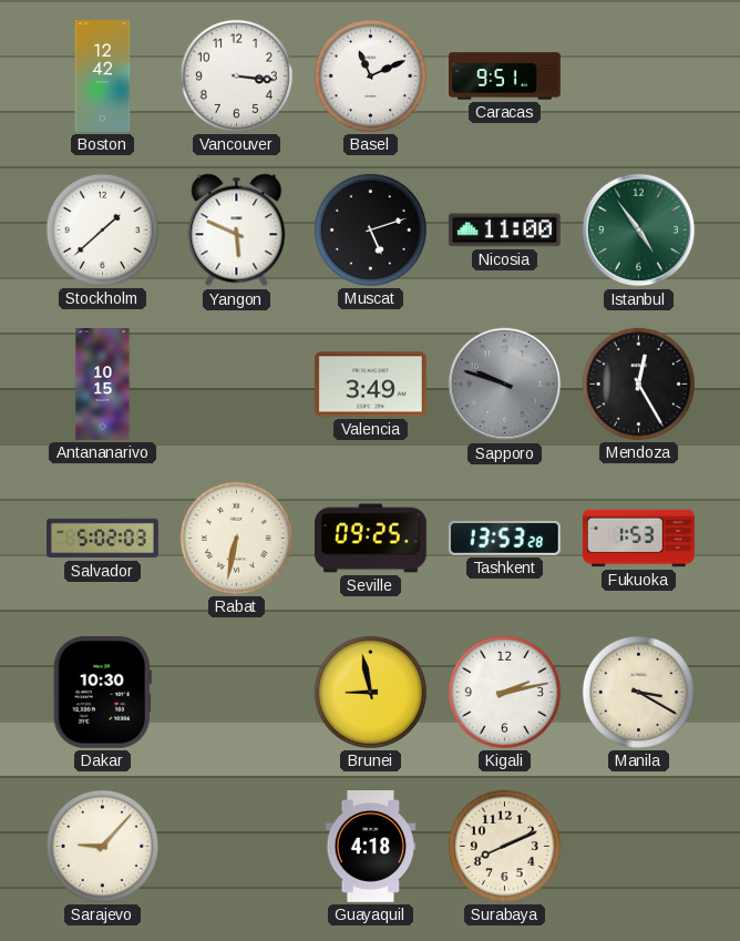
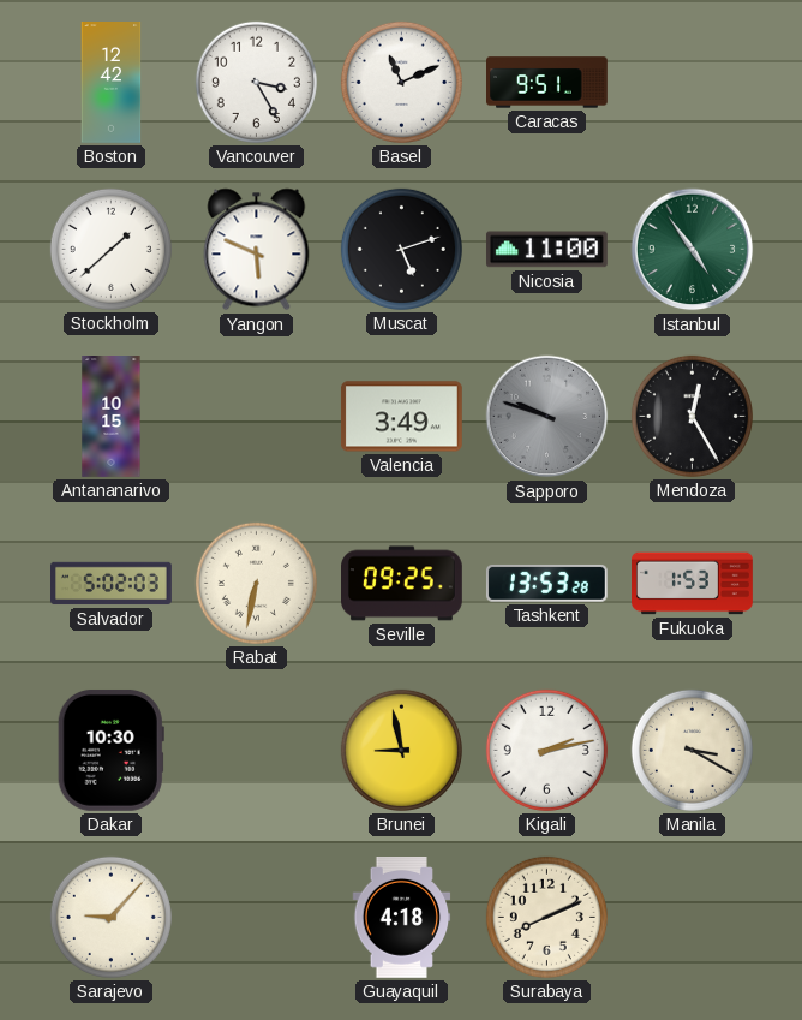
Vancouver: 3:16 -> 3:25 (256, 82)
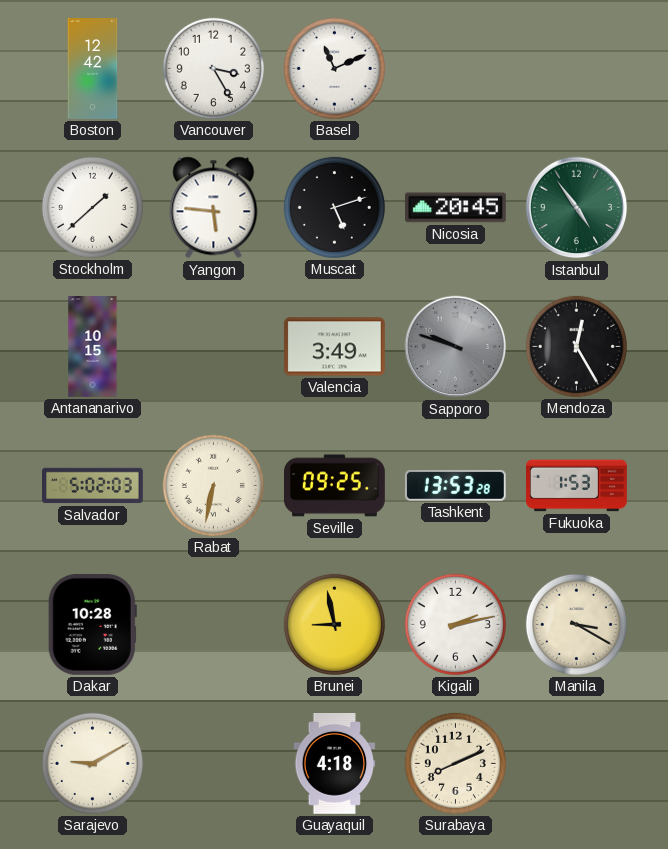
Caracas: 9:51 -> none (547, 83)
Yangon: 5:49 -> 5:46 (214, 208)
Nicosia: 11:00 -> 20:45 (455, 208)
Dakar: 10:30 -> 10:28 (92, 624)
Sarajevo: 9:07 -> 9:10 (92, 763)
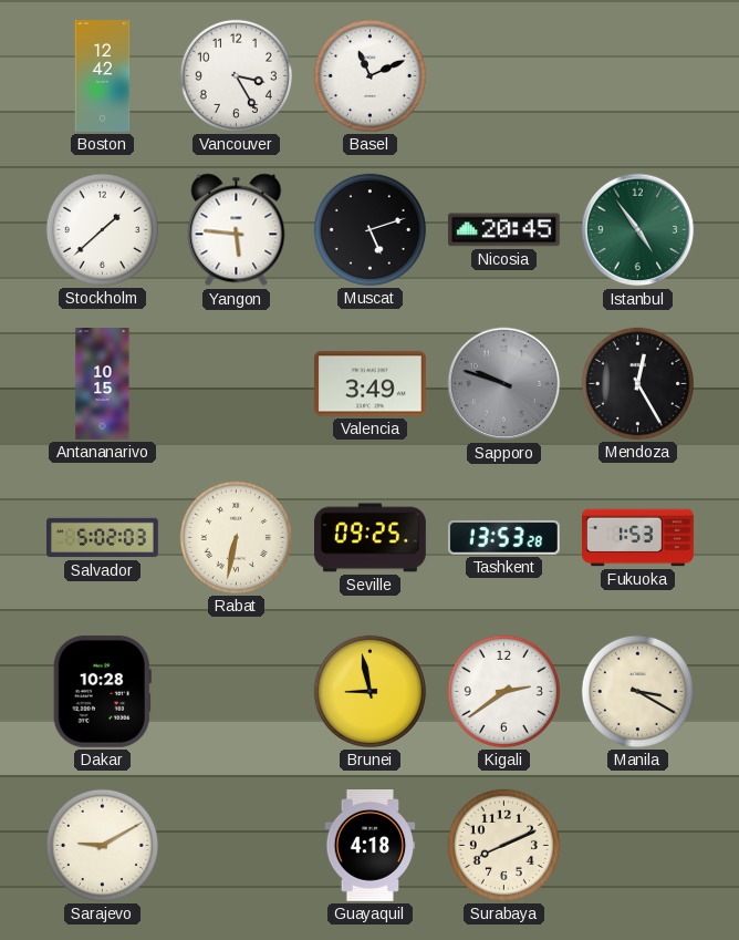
Kigali: 2:13 -> 2:39 (503, 691)
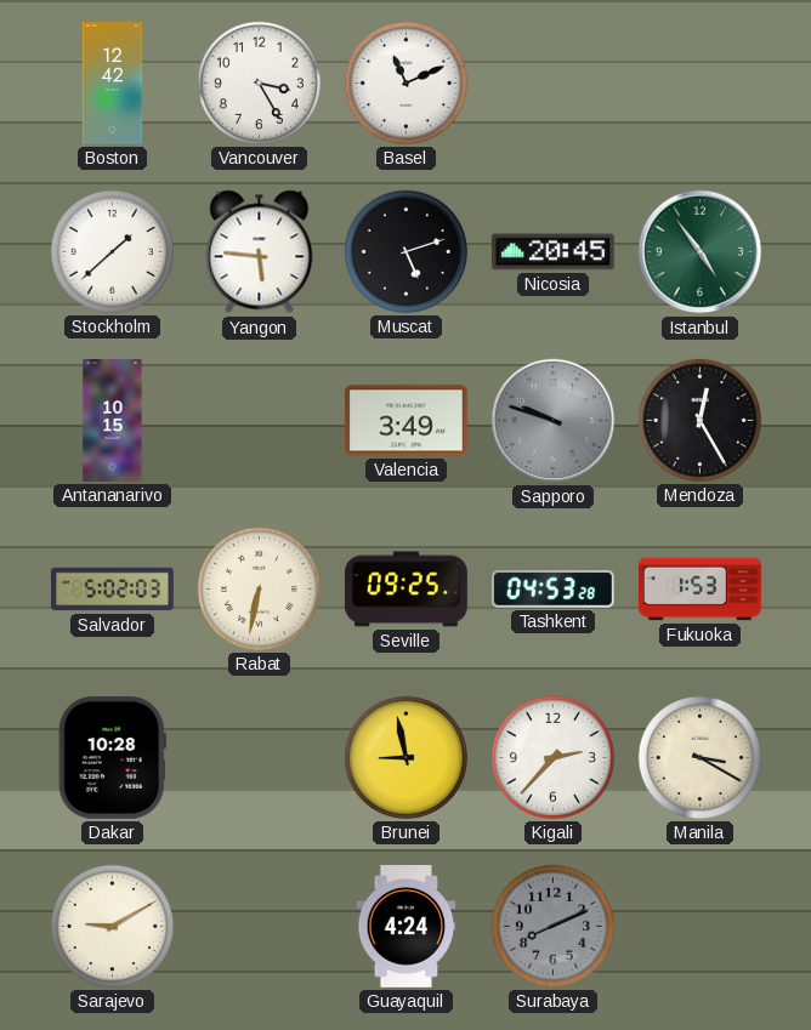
Tashkent: 13:53 -> 04:53 (552, 588)
Kigali: 2:39 -> 2:37 (552, 757)
Guayaquil: 4:18 -> 4:24 (407, 927)
Surabaya dial: cream -> grey (552, 926)
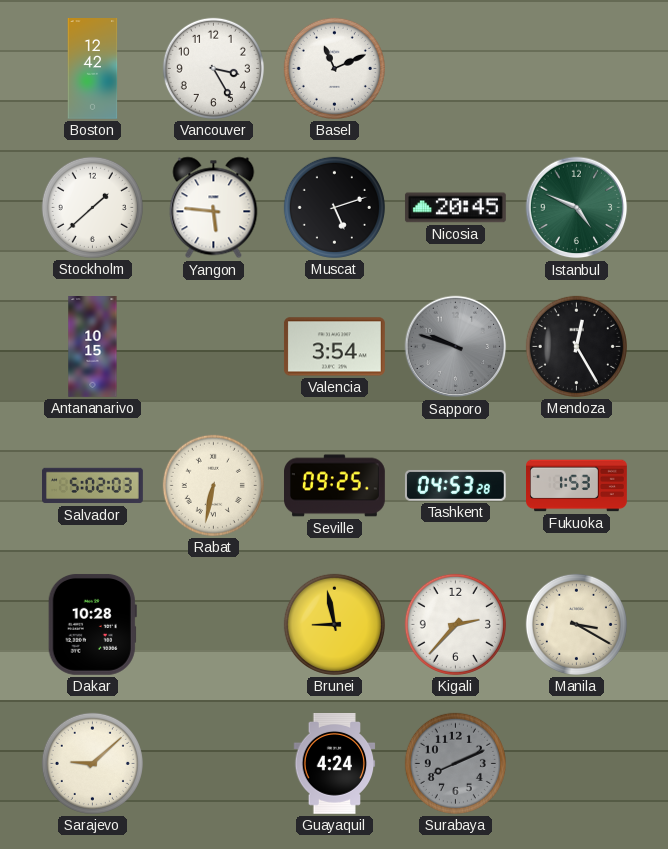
Istanbul: 4:54 -> 4:49 (577, 208)
Valencia: 3:49 -> 3:54 (334, 347)
Sarajevo: 9:10 -> 9:08 (92, 763)
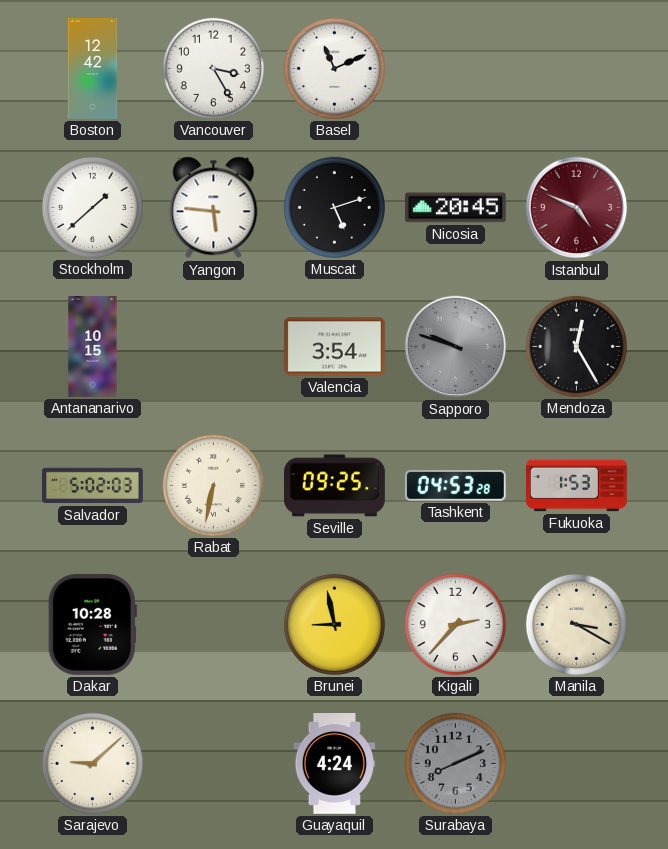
Istanbul dial: green -> burgundy (577, 208)
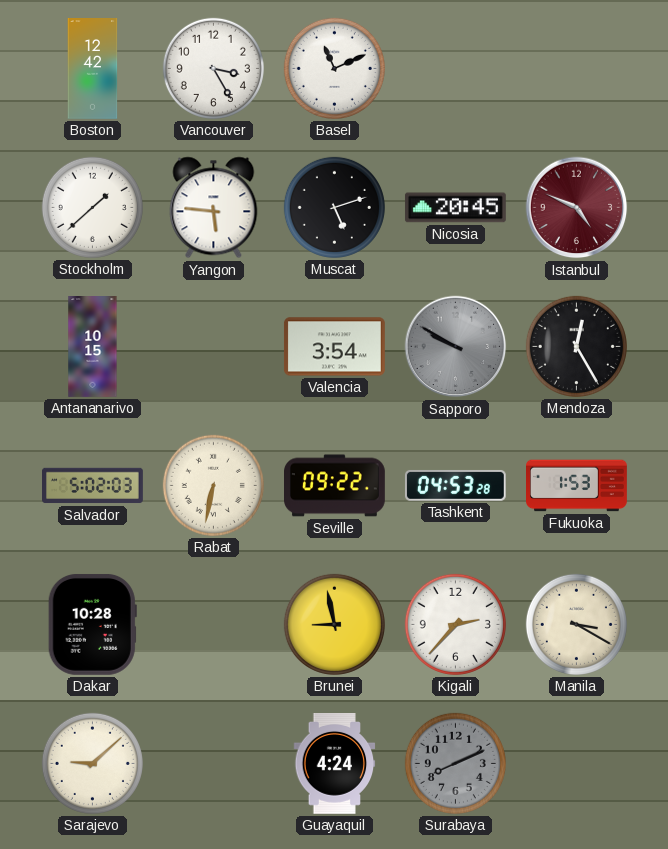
Sapporo: 9:48 -> 9:50 (456, 347)
Seville: 09:25 -> 09:22 (335, 486)
